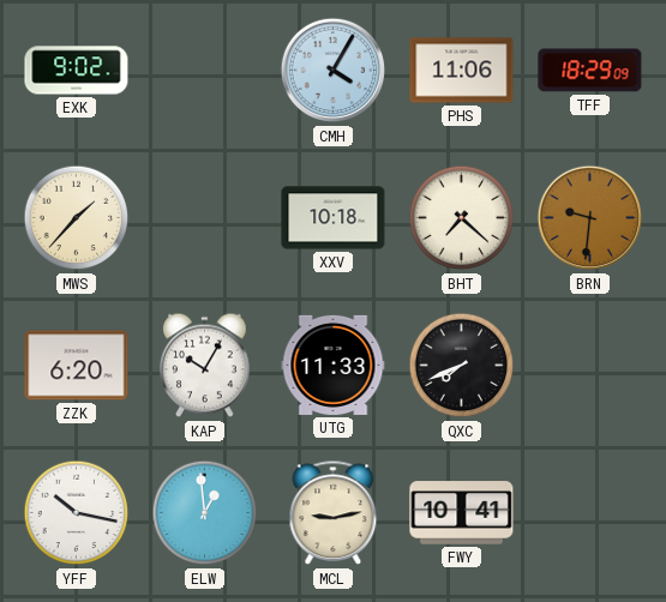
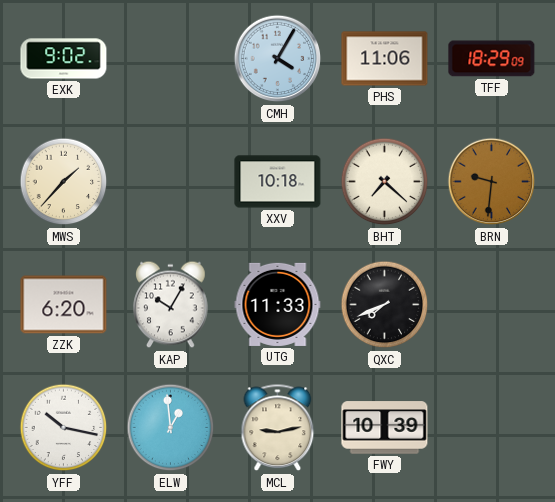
FWY: 10:41 -> 10:39 (385, 428)
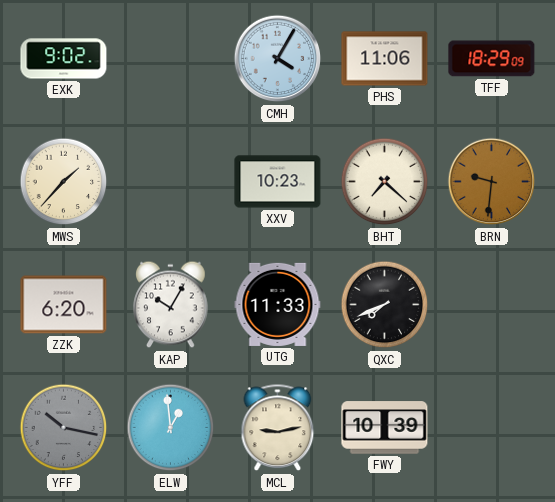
XXV: 10:18 -> 10:23 (278, 182)
YFF dial: white -> grey (64, 428)
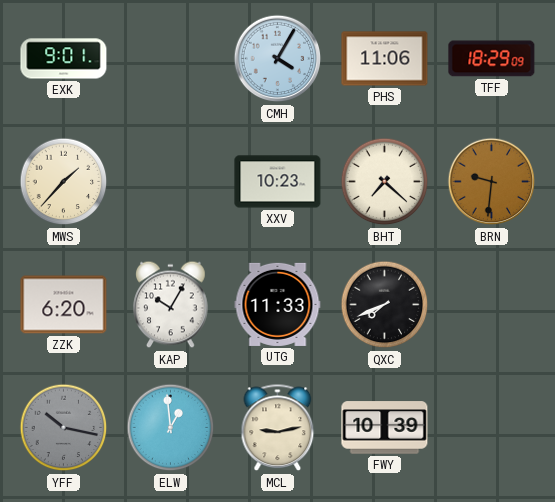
EXK: 9:02 -> 9:01 (64, 59)
